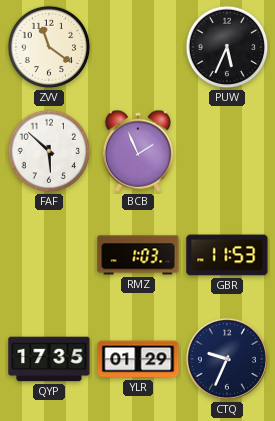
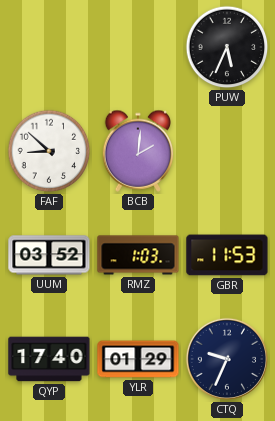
ZVV: 11:21 -> none (49, 47)
FAF: 5:52 -> 8:52 (49, 151)
BCB: 1:56 -> 2:01 (138, 151)
UUM: none -> 03:52 (49, 255)
QYP: 17:35 -> 17:40 (49, 359)
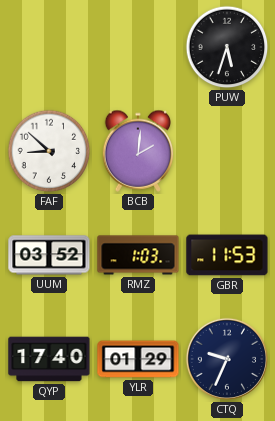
PUW: 5:34 -> 5:33 (227, 47)
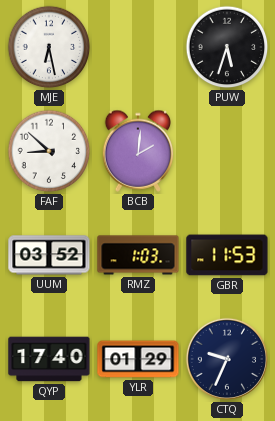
MJE: none -> 6:28 (49, 47)
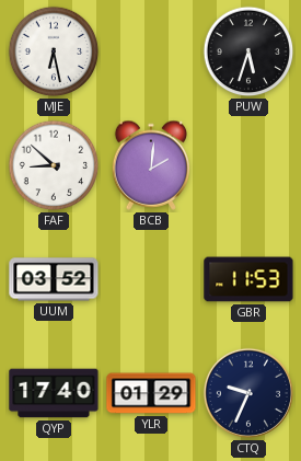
RMZ: 1:03 -> none (138, 255)
